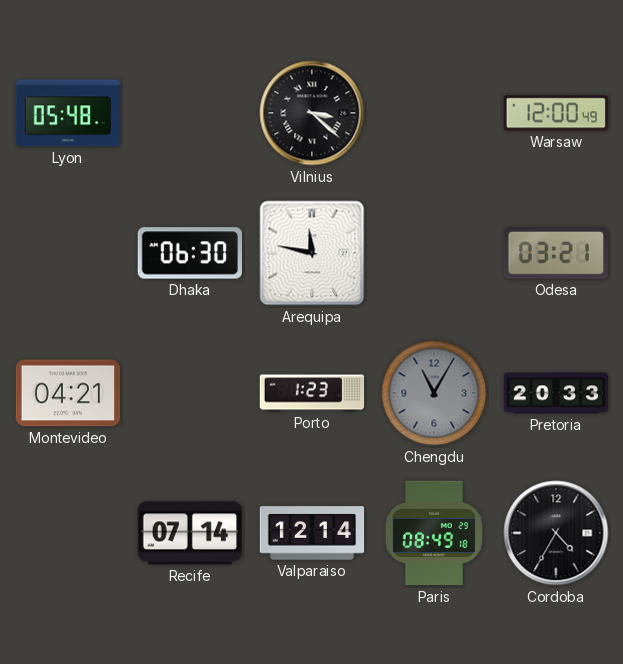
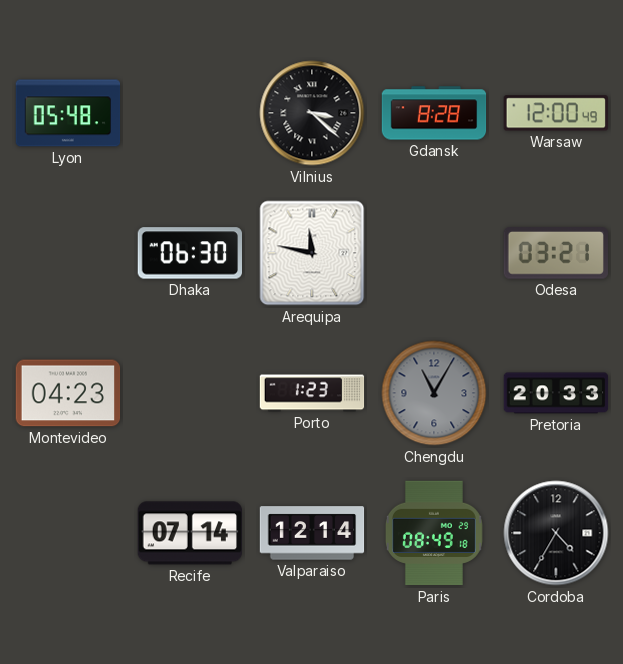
Gdansk: none -> 8:28 (434, 113)
Montevideo: 04:21 -> 04:23 (68, 393)
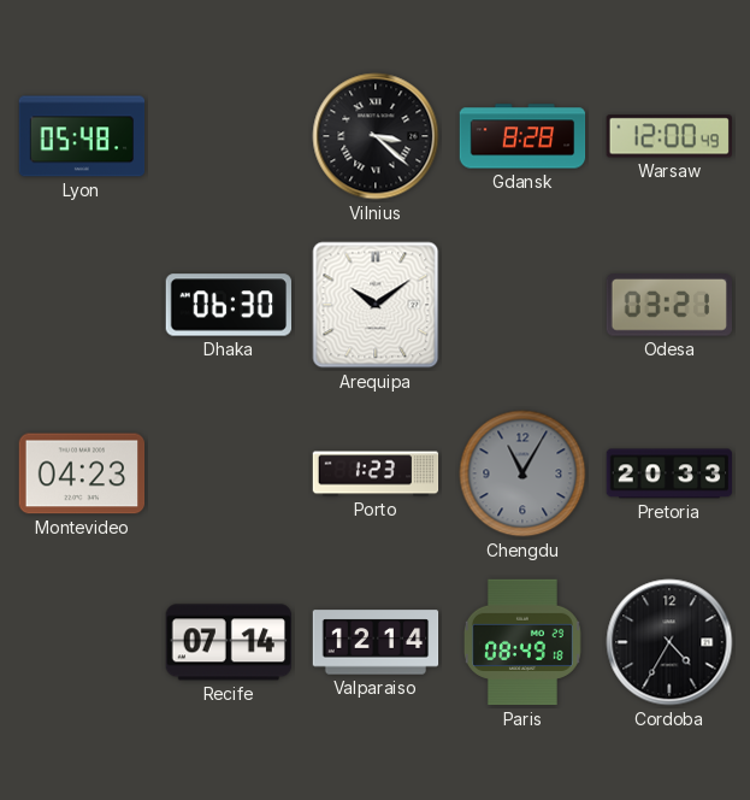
Arequipa: 11:47 -> 10:09 (376, 305)
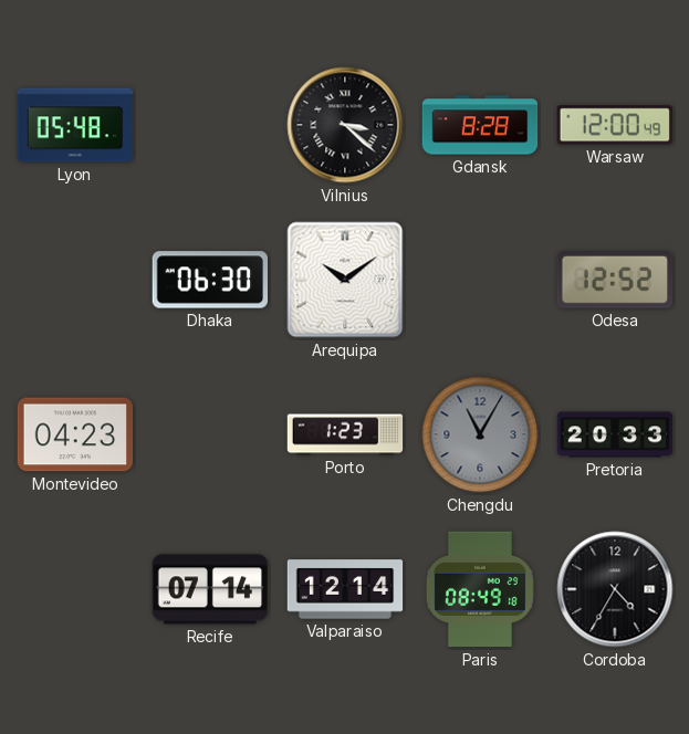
Odesa: 03:21 -> 12:52 (614, 281)
